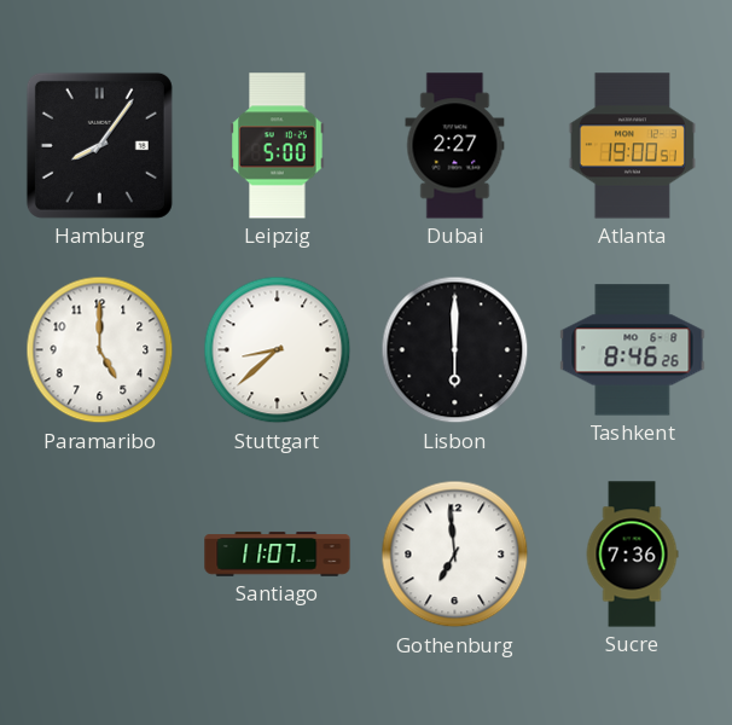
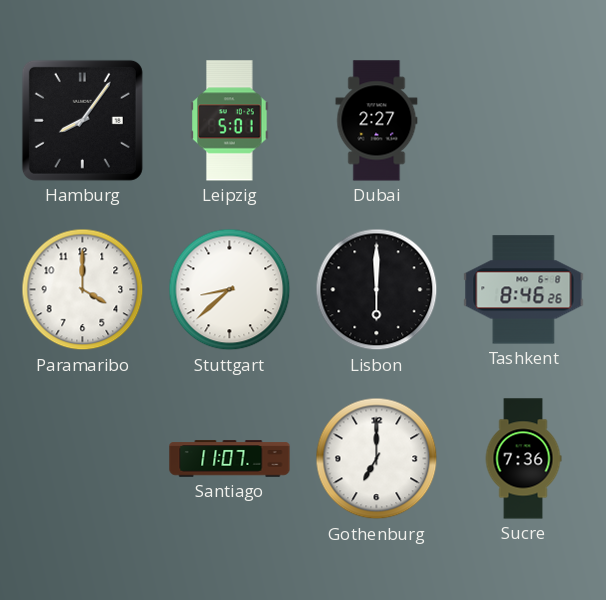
Leipzig: 5:00 -> 5:01 (230, 121)
Atlanta: 19:00 -> none (632, 146)
Paramaribo: 5:00 -> 4:00 (83, 290)
Gothenburg: 6:59 -> 7:00 (377, 459)
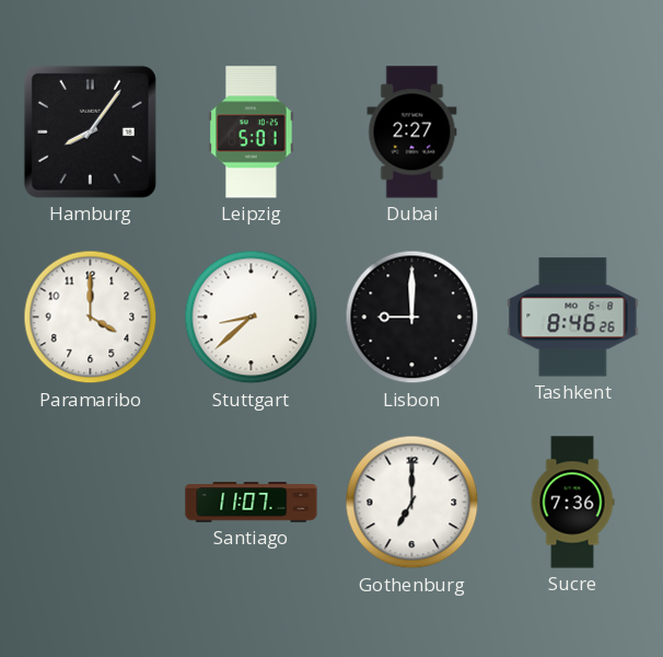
Lisbon: 6:00 -> 9:00 (412, 318)
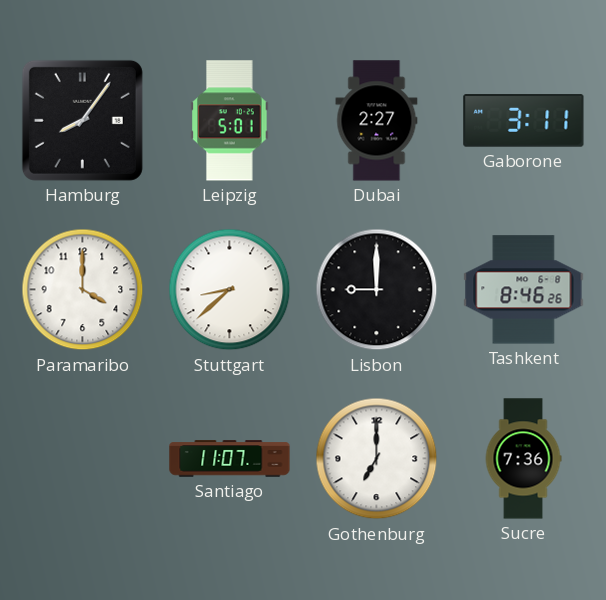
Gaborone: none -> 3:11 (524, 121)
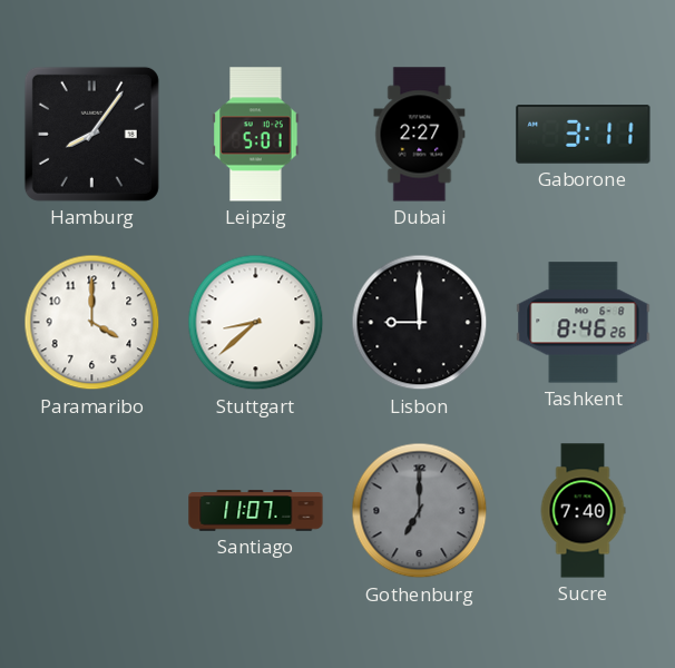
Gothenburg dial: white -> grey (420, 511)
Sucre: 7:36 -> 7:40 (583, 511)
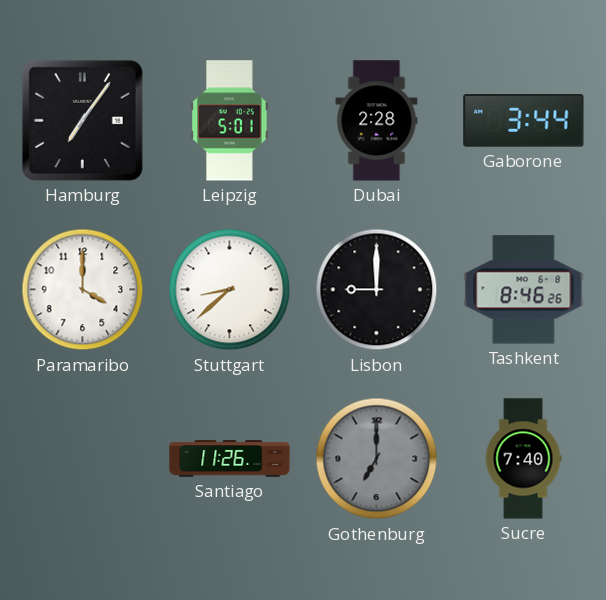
Hamburg: 8:06 -> 7:06 (82, 120)
Dubai: 2:27 -> 2:28 (377, 121)
Gaborone: 3:11 -> 3:44 (524, 121)
Santiago: 11:07 -> 11:26 (230, 459)
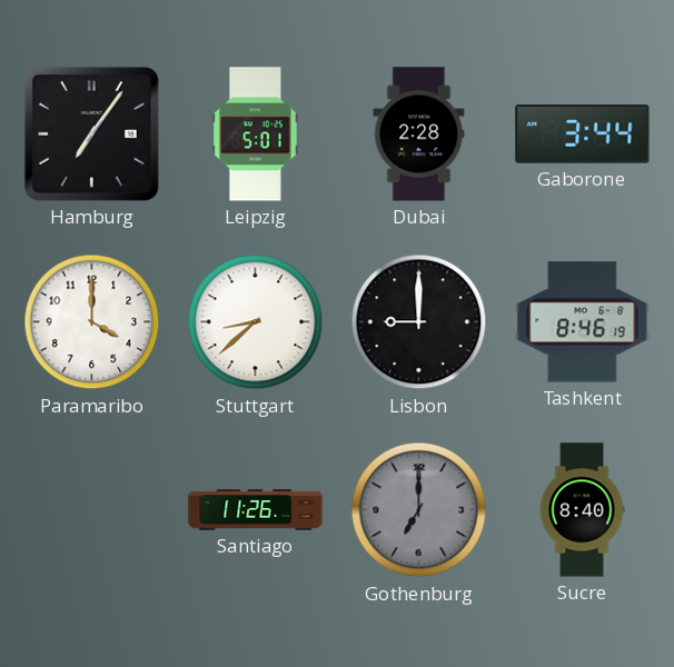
Tashkent: 8:46:26 -> 8:46:19 (583, 322)
Sucre: 7:40 -> 8:40 (582, 510)
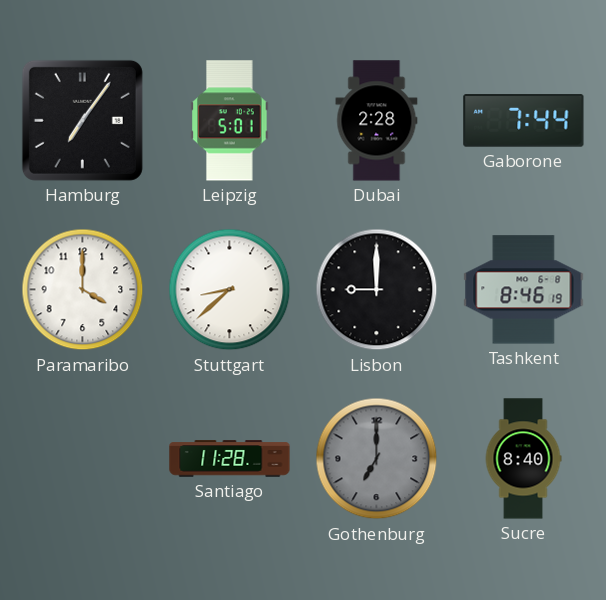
Gaborone: 3:44 -> 7:44 (524, 121)
Santiago: 11:26 -> 11:28 (230, 459)
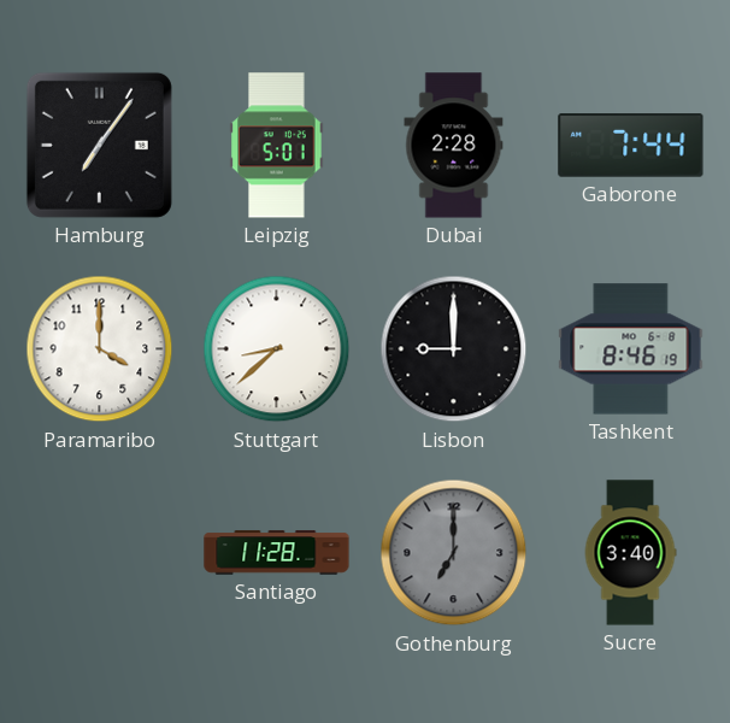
Sucre: 8:40 -> 3:40 (630, 553)
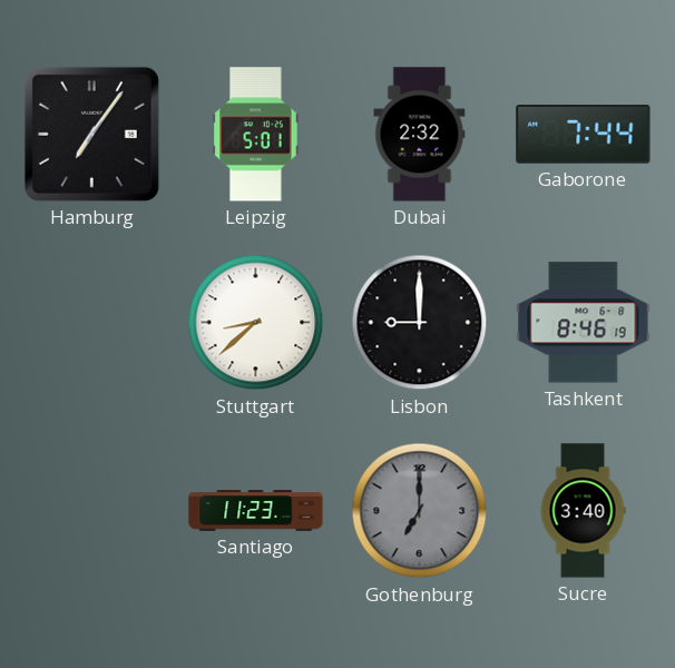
Dubai: 2:28 -> 2:32 (420, 135)
Paramaribo: 4:00 -> none (100, 349)
Santiago: 11:28 -> 11:23 (256, 511)
